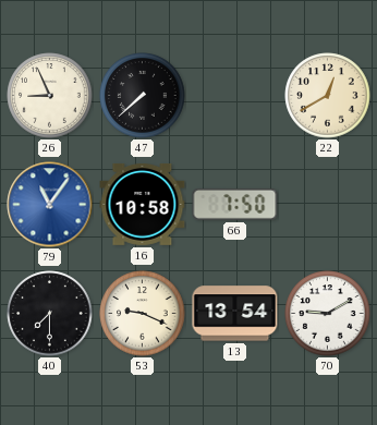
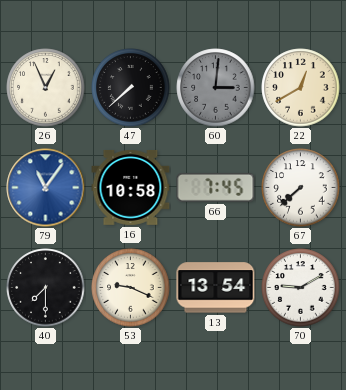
26: 8:56 -> 12:56 (46, 88)
60: none -> 3:01 (216, 88)
66: 7:50 -> 7:45 (216, 187)
67: none -> 7:38 (301, 188)
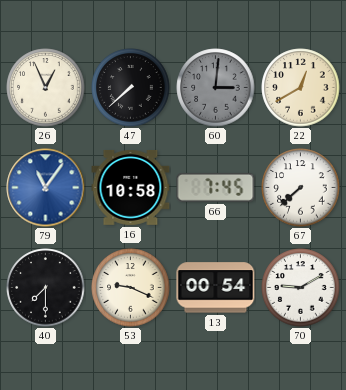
13: 13:54 -> 00:54 (216, 288)
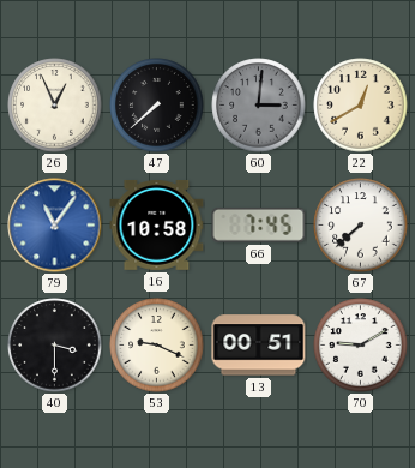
40: 7:30 -> 3:30 (55, 346)
13: 00:54 -> 00:51 (259, 346)
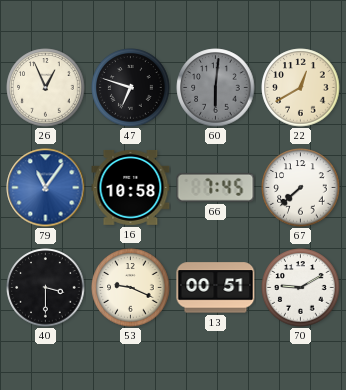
47: 7:38 -> 6:48 (131, 88)
60: 3:01 -> 6:01 (216, 88)
